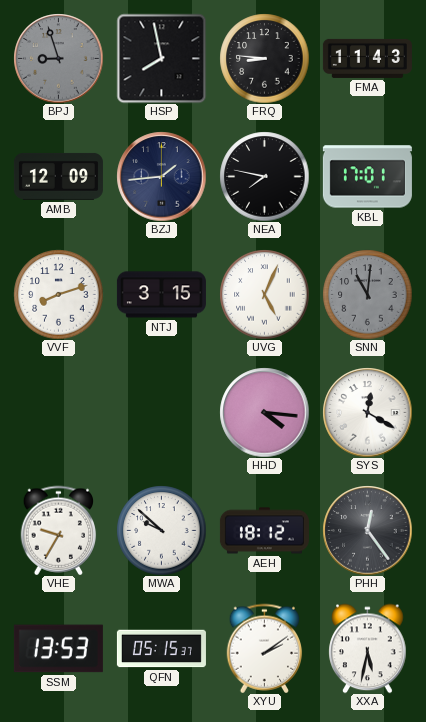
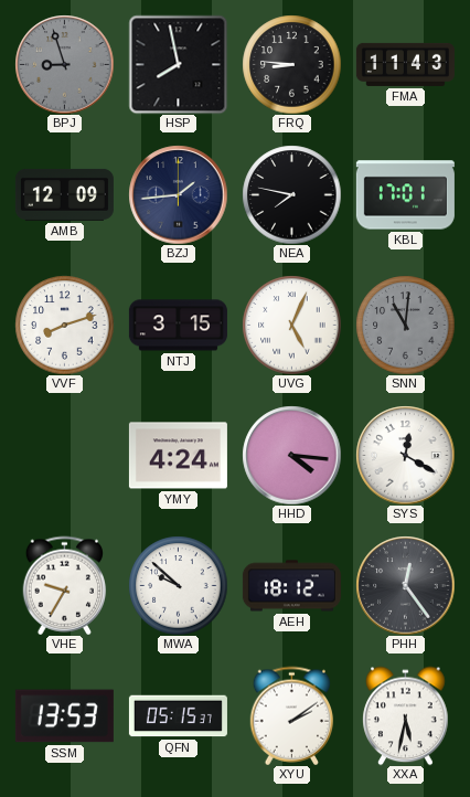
YMY: none -> 4:24 (178, 456)
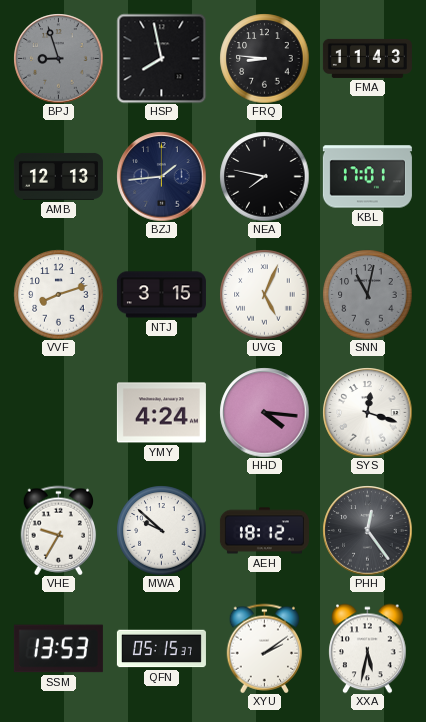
AMB: 12:09 -> 12:13 (58, 176)
SNN: 11:01 -> 11:02 (367, 294)
SYS: 12:20 -> 12:18 (367, 412)
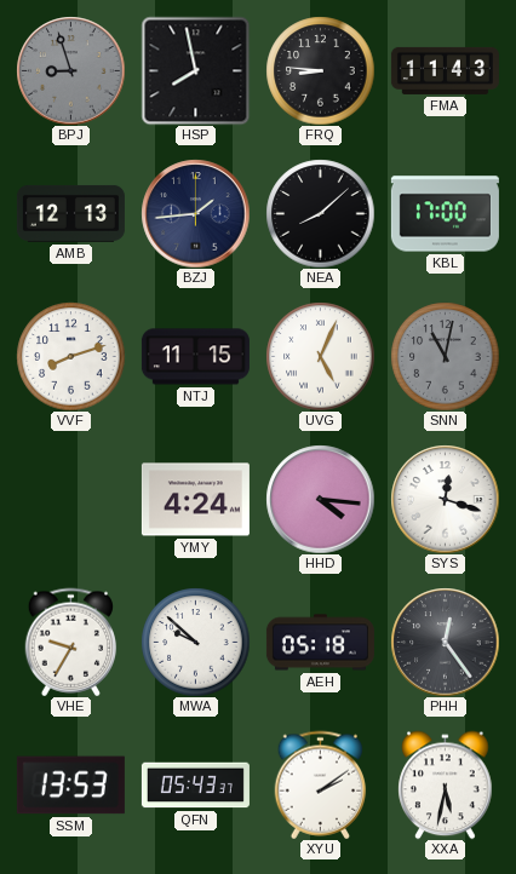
NEA: 7:47 -> 8:08 (320, 213)
KBL: 17:01 -> 17:00 (445, 214)
NTJ: 3:15 -> 11:15 (195, 357)
AEH: 18:12 -> 05:18 (320, 643)
QFN: 05:15 -> 05:43 (195, 786)
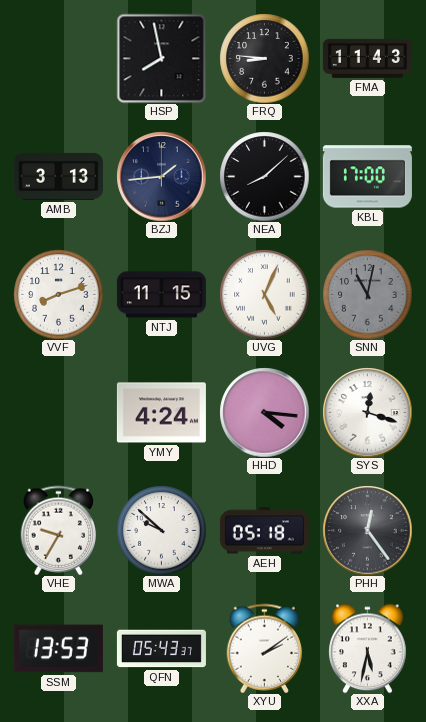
BPJ: 8:57 -> none (70, 70)
AMB: 12:13 -> 3:13 (58, 176)
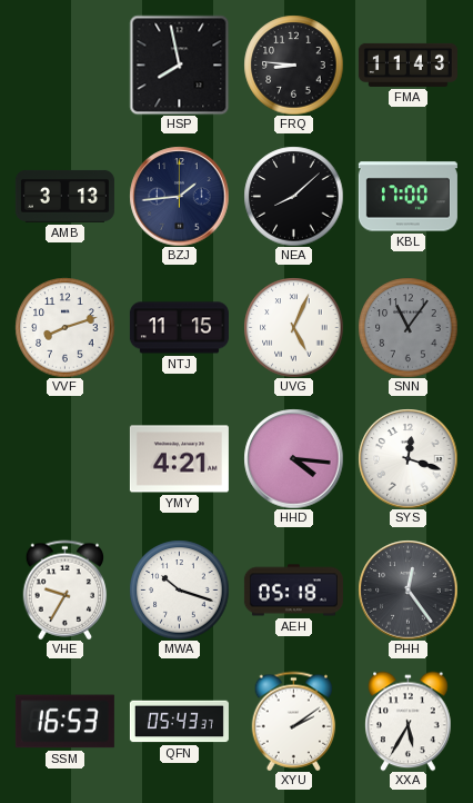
SNN: 11:02 -> 11:06 (407, 327)
YMY: 4:24 -> 4:21 (179, 459)
MWA: 9:52 -> 10:18 (179, 589)
SSM: 13:53 -> 16:53 (64, 722)
XXA: 5:32 -> 5:35 (409, 721)
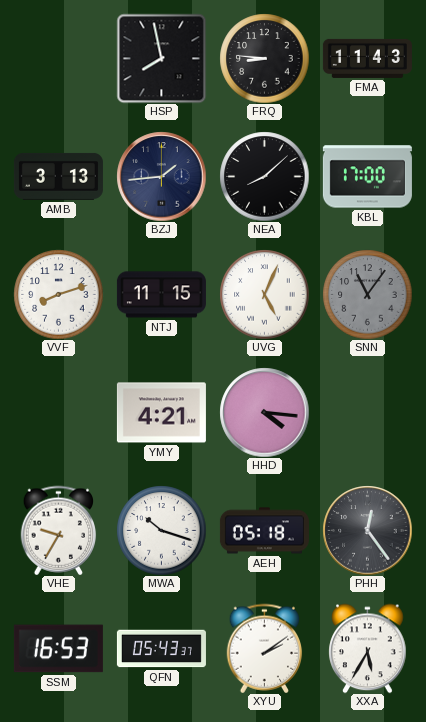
SYS: 12:18 -> none (407, 458)
